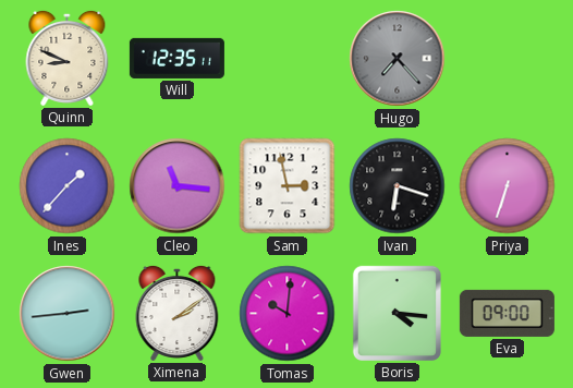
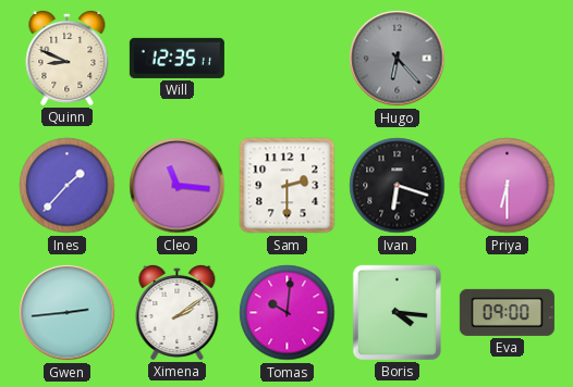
Hugo: 7:23 -> 6:23 (398, 59)
Sam: 2:58 -> 2:30 (288, 186)
Priya: 6:33 -> 6:30 (508, 186)
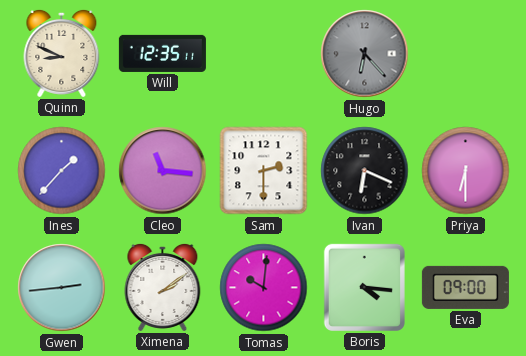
Ivan: 6:18 -> 6:19 (365, 171)
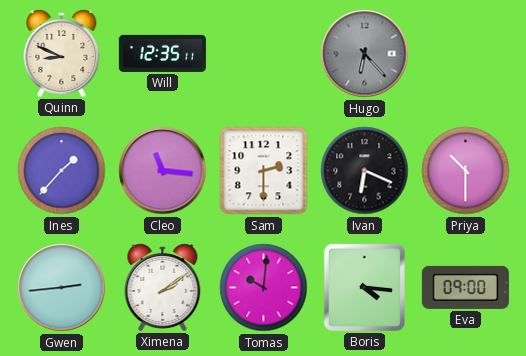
Priya: 6:30 -> 10:30 (466, 171)
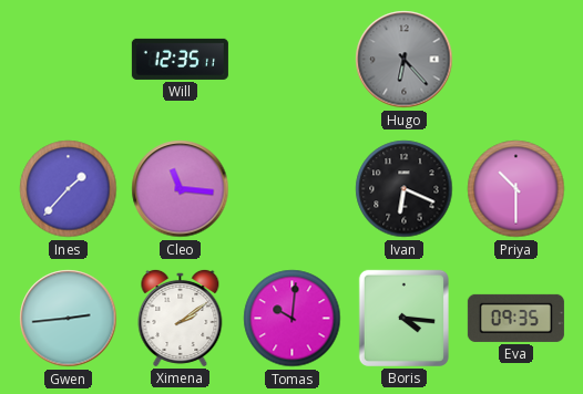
Quinn: 8:49 -> none (62, 53)
Sam: 2:30 -> none (264, 171)
Eva: 09:00 -> 09:35 (515, 318)
